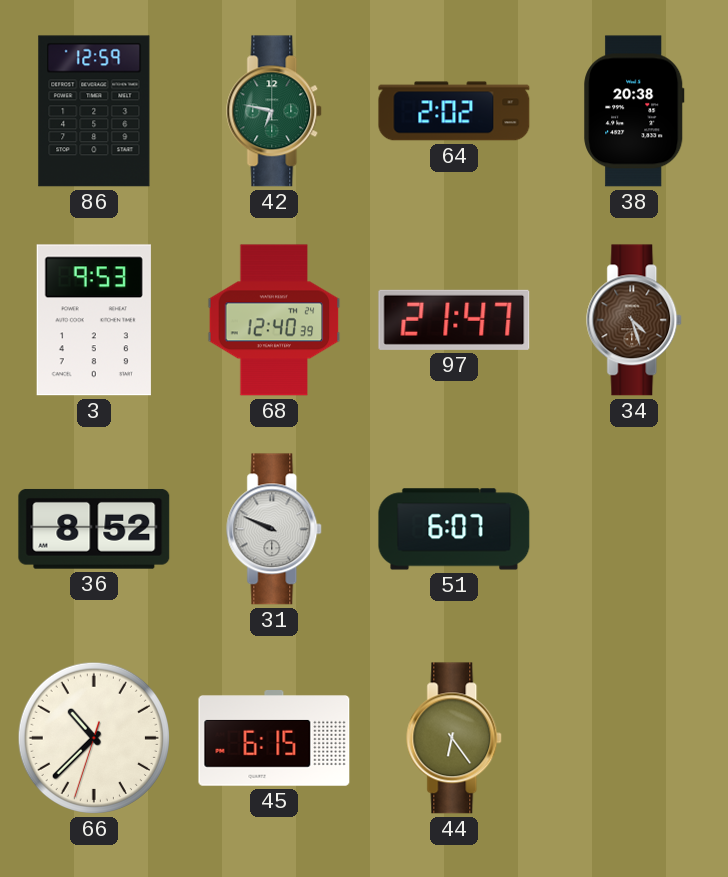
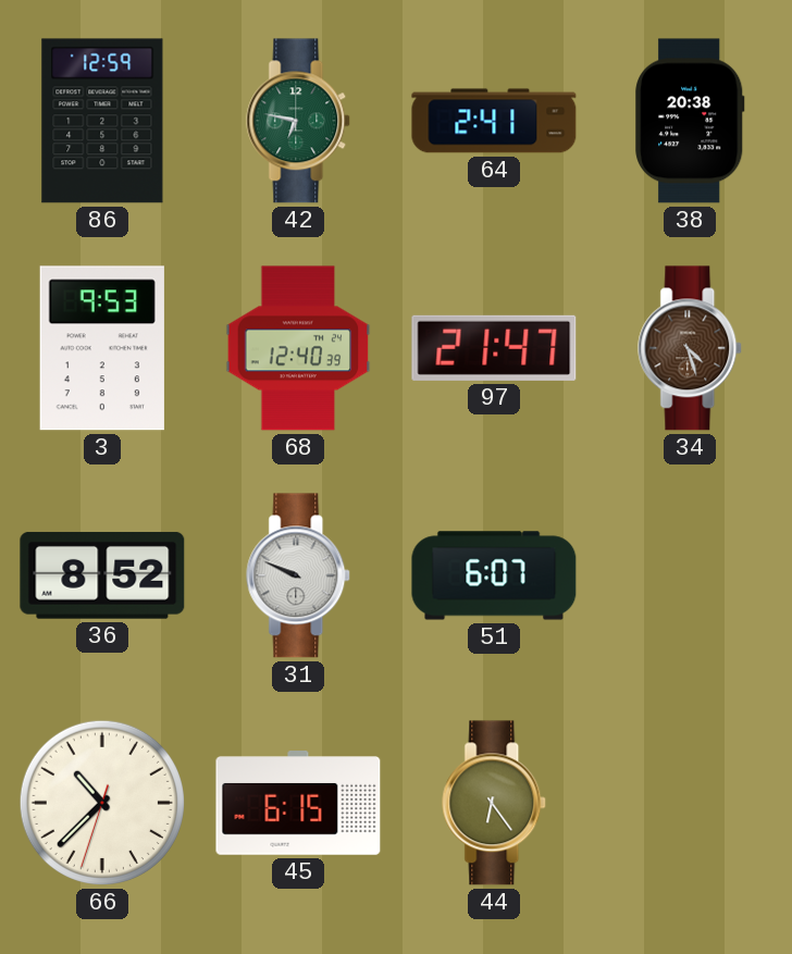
64: 2:02 -> 2:41 (494, 121)
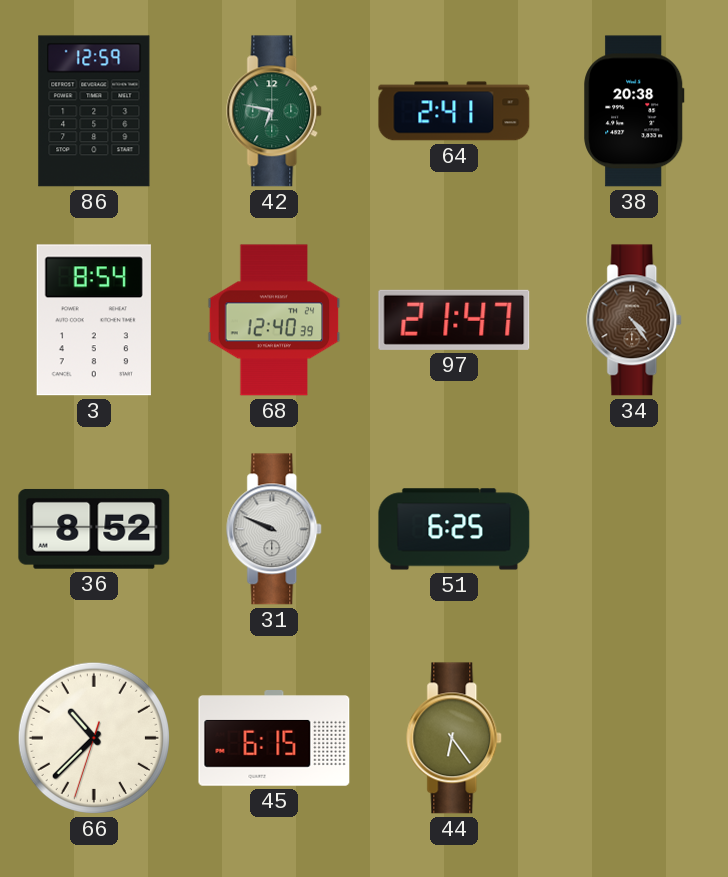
3: 9:53 -> 8:54 (94, 320)
34: 4:27 -> 4:24 (635, 320)
51: 6:07 -> 6:25 (454, 529)
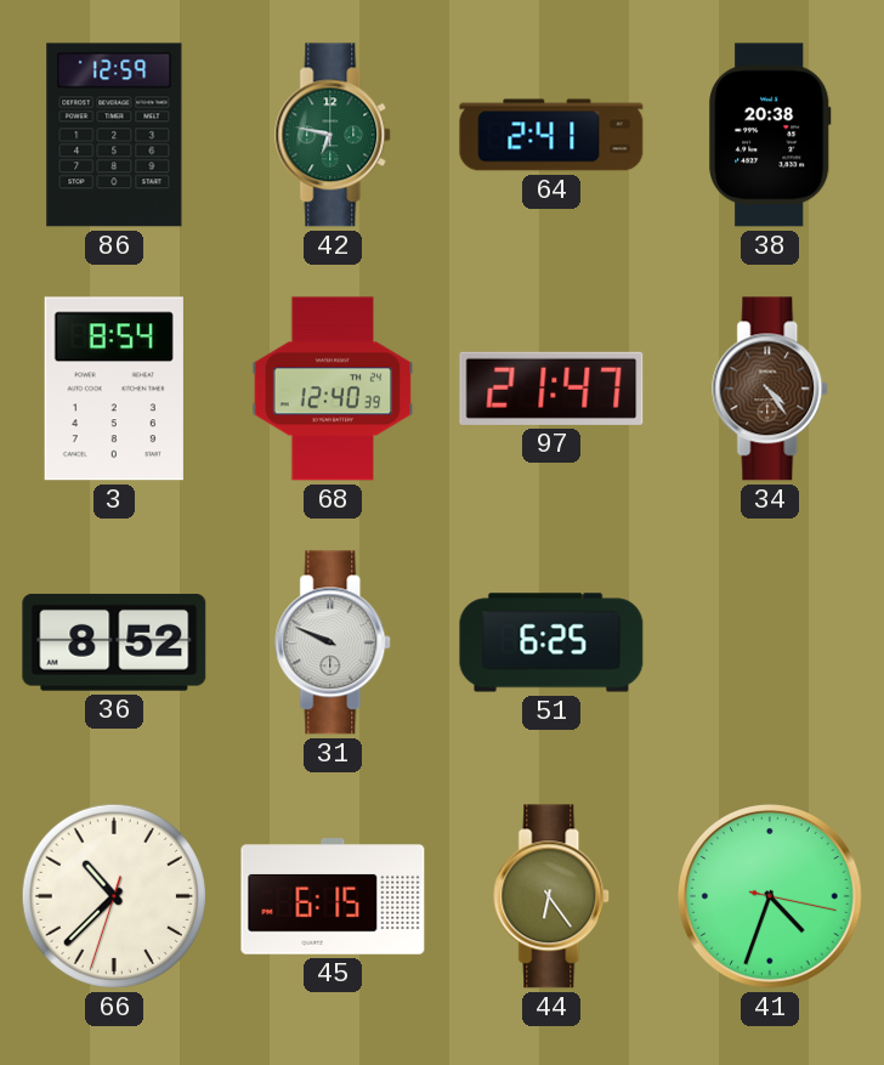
41: none -> 4:33 (771, 897)
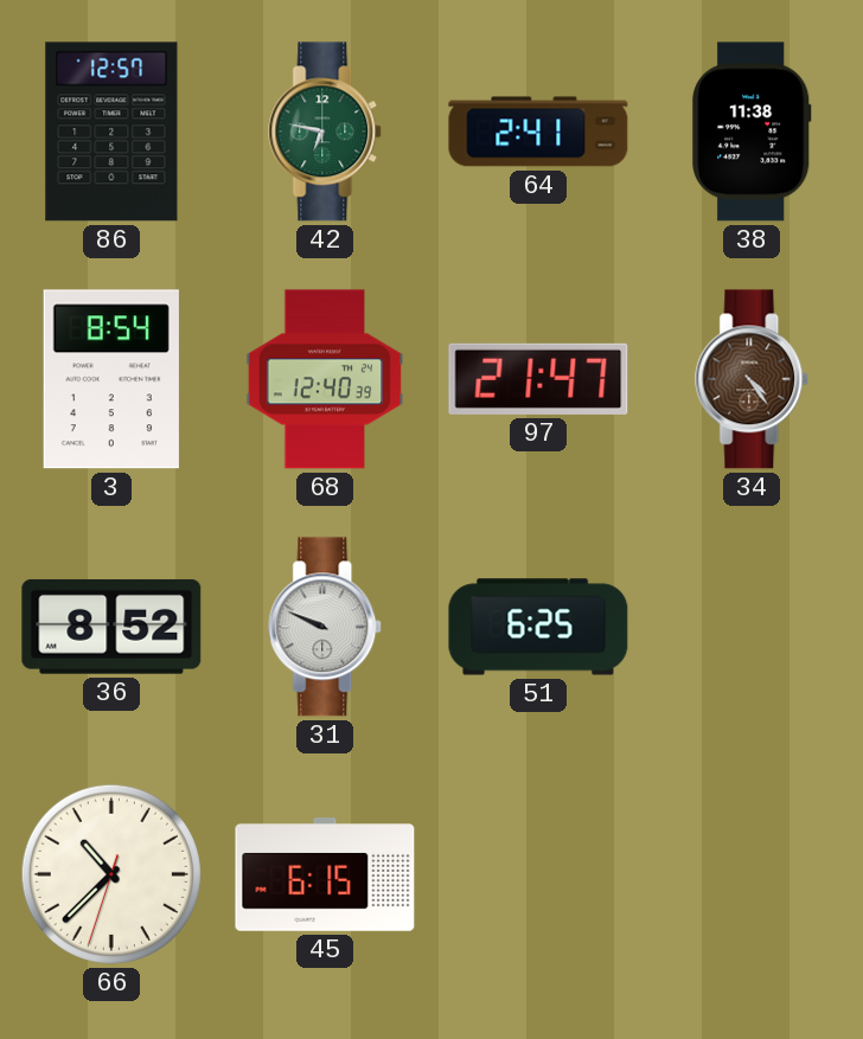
86: 12:59 -> 12:57 (111, 132)
38: 20:38 -> 11:38 (752, 132)
44: 6:24 -> none (552, 896)
41: 4:33 -> none (771, 897)
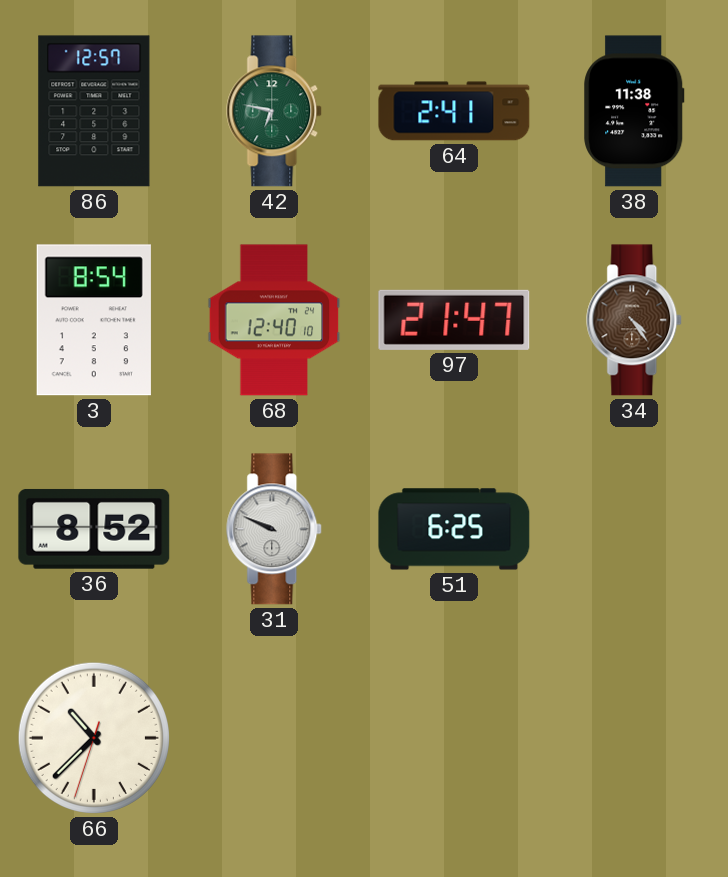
68: 12:40:39 -> 12:40:10 (274, 320)
45: 6:15 -> none (325, 876)
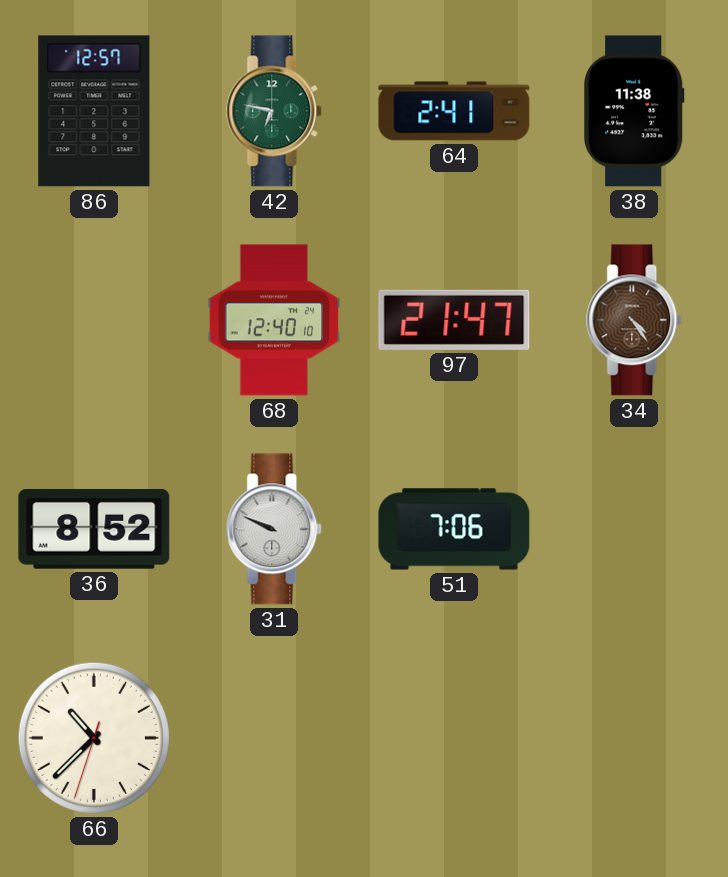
3: 8:54 -> none (94, 320)
51: 6:25 -> 7:06 (454, 529)
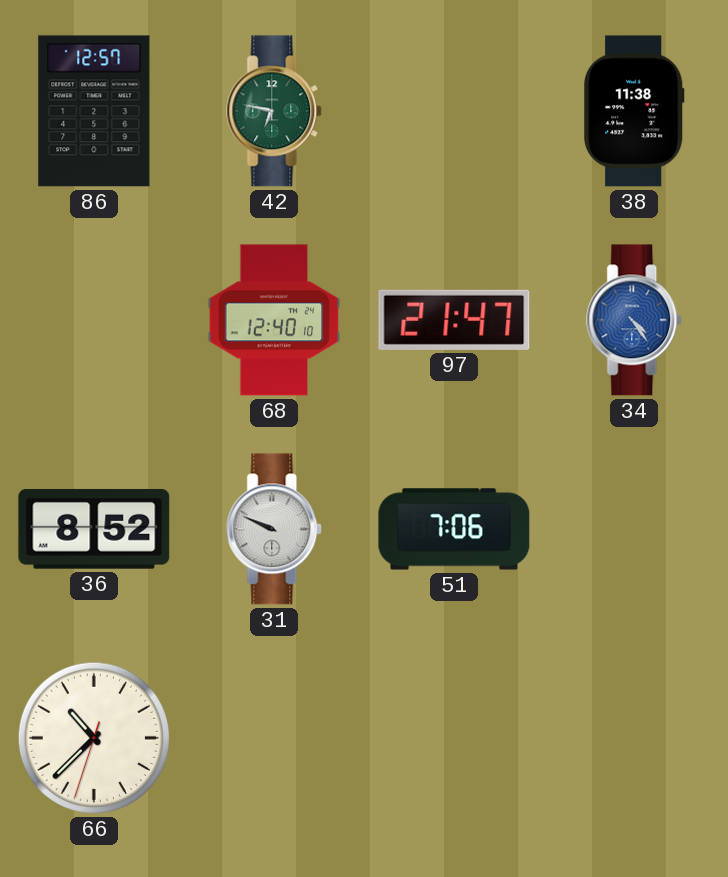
64: 2:41 -> none (454, 111)
34 dial: brown -> blue (635, 320)
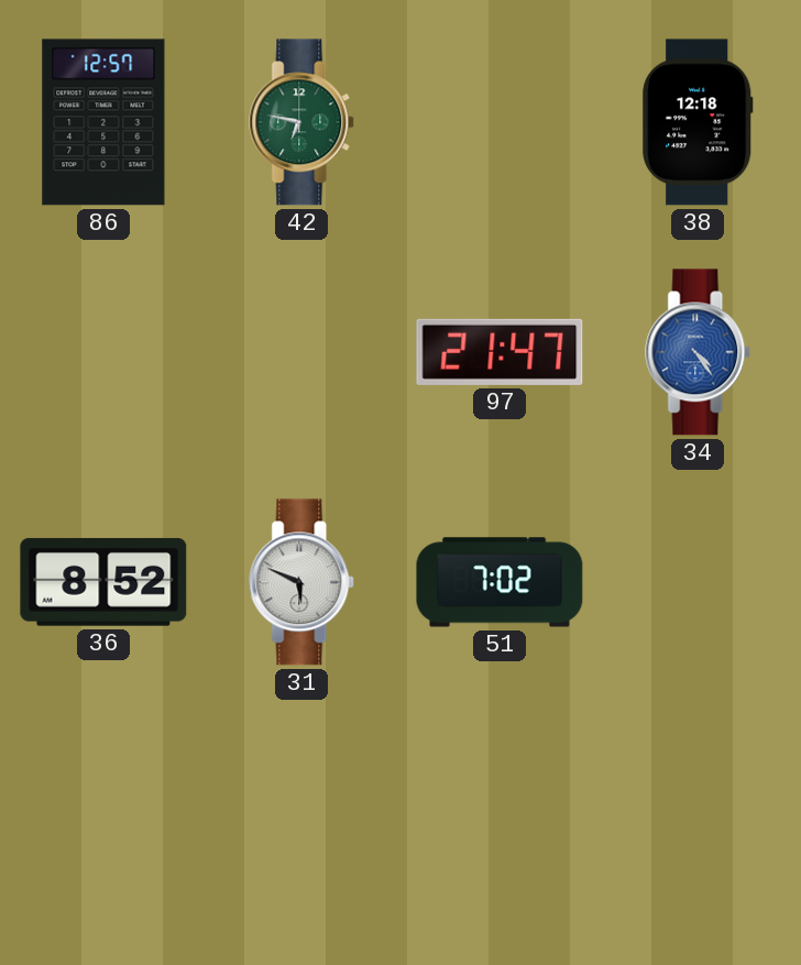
38: 11:38 -> 12:18 (698, 122)
68: 12:40 -> none (274, 320)
31: 9:49 -> 5:49 (303, 582)
51: 7:06 -> 7:02 (500, 582)
66: 10:37 -> none (94, 738)
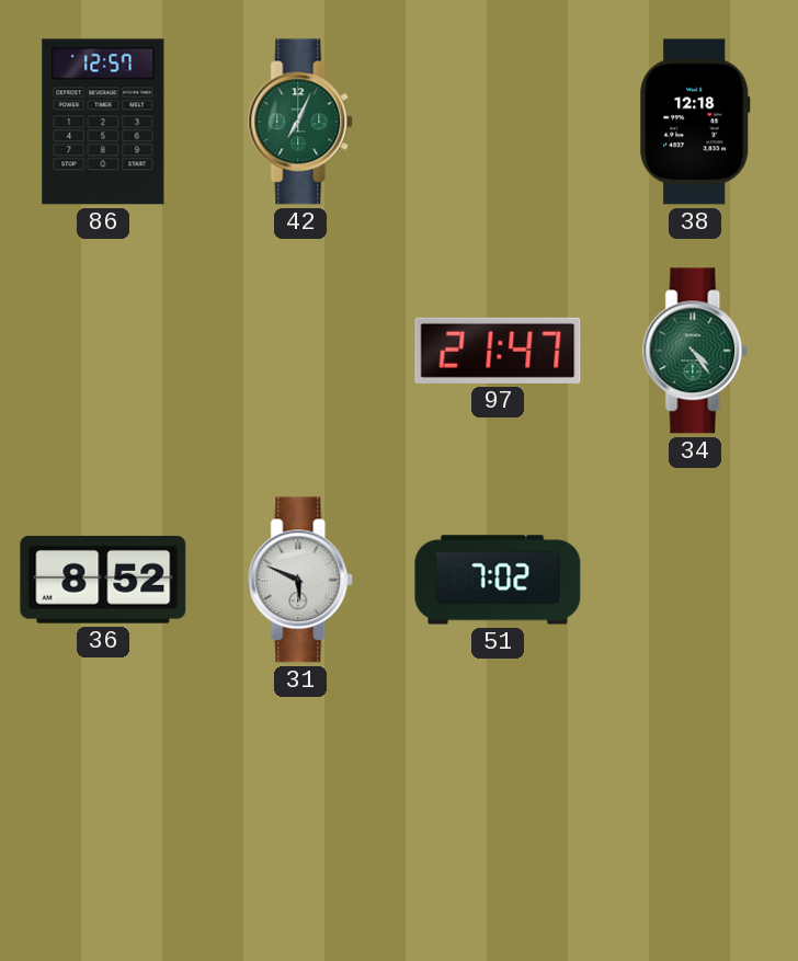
42: 6:47 -> 7:04 (301, 122)
34 dial: blue -> green (696, 351)
